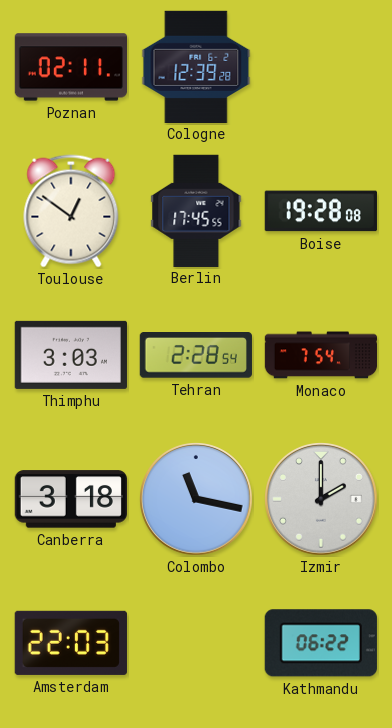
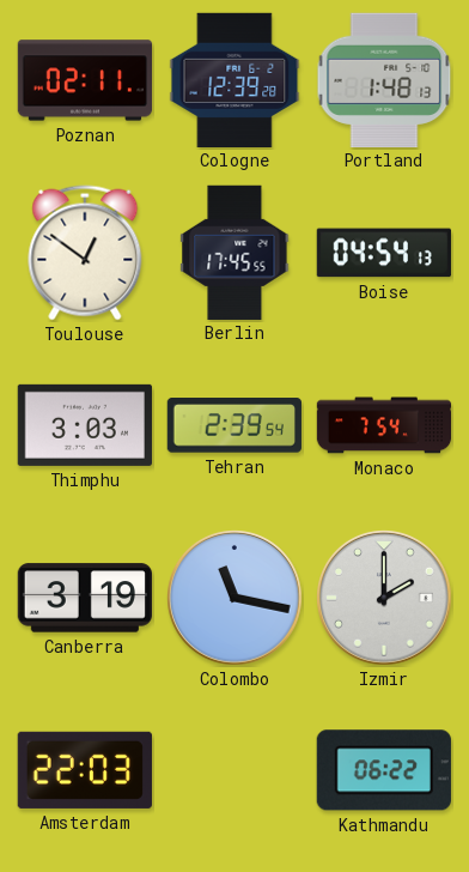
Portland: none -> 1:48 (384, 79)
Boise: 19:28 -> 04:54 (384, 253)
Tehran: 2:28 -> 2:39 (234, 425)
Canberra: 3:18 -> 3:19 (84, 598)
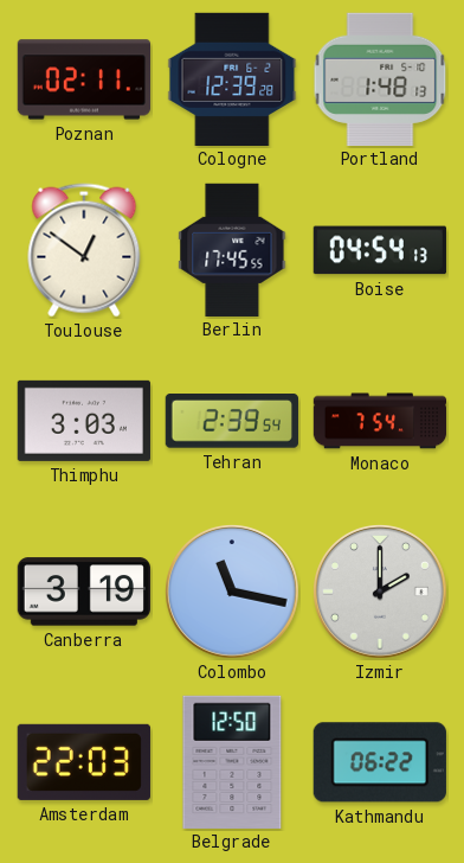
Belgrade: none -> 12:50 (232, 761)
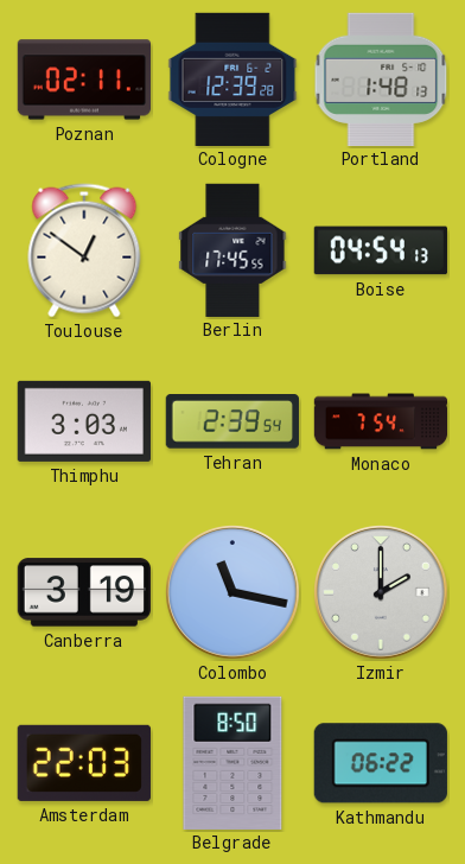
Belgrade: 12:50 -> 8:50 (232, 762)
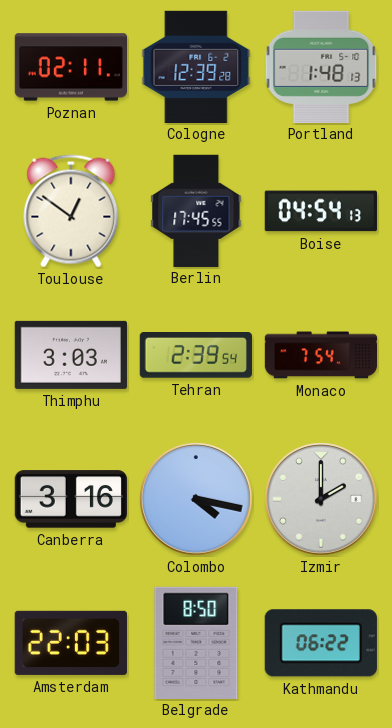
Canberra: 3:19 -> 3:16 (70, 499)
Colombo: 11:17 -> 4:17 (197, 500)
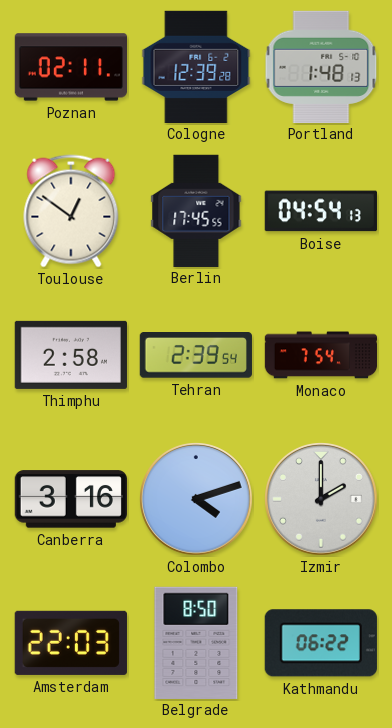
Thimphu: 3:03 -> 2:58 (71, 355)
Colombo: 4:17 -> 4:12 (197, 500)
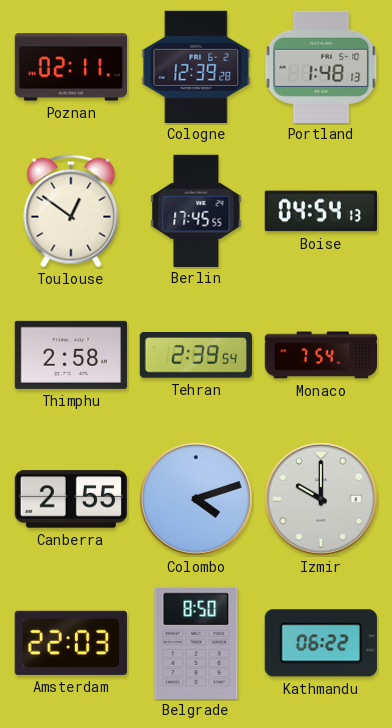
Canberra: 3:16 -> 2:55 (70, 499)
Izmir: 2:00 -> 10:00 (322, 500)
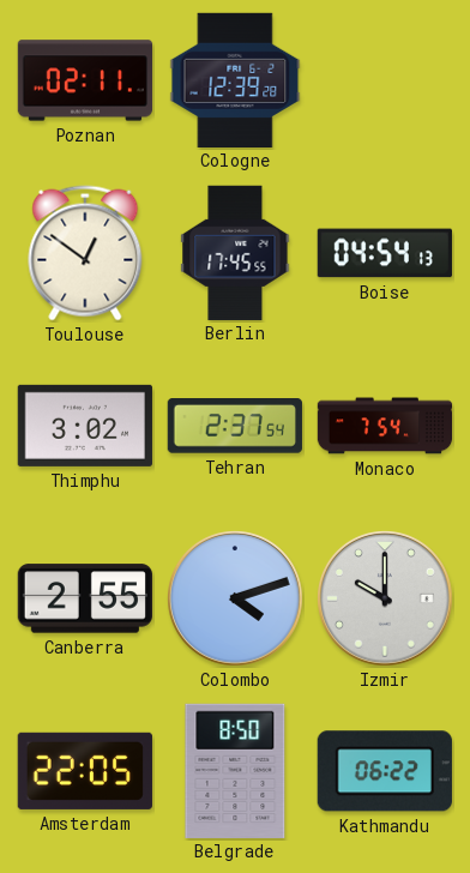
Portland: 1:48 -> none (321, 66)
Thimphu: 2:58 -> 3:02 (85, 426)
Tehran: 2:39 -> 2:37 (235, 426)
Amsterdam: 22:03 -> 22:05 (85, 771)
